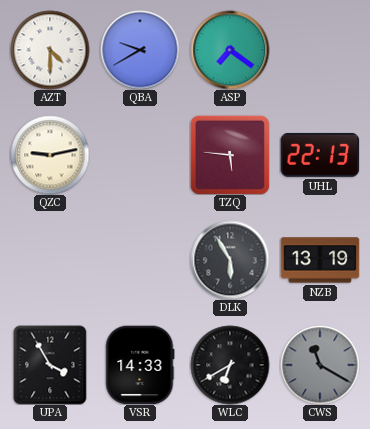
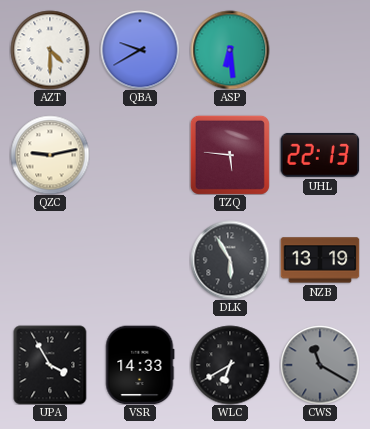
ASP: 7:21 -> 6:29 (230, 50)
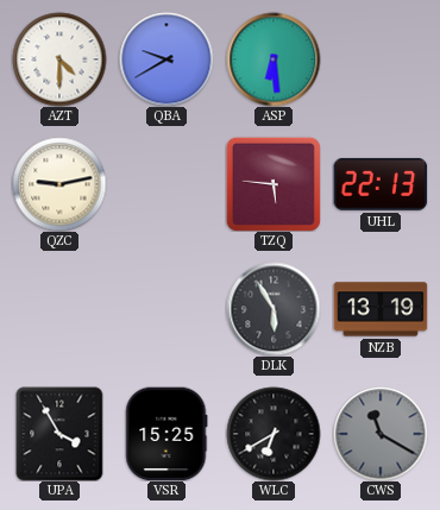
VSR: 14:33 -> 15:25 (166, 434)
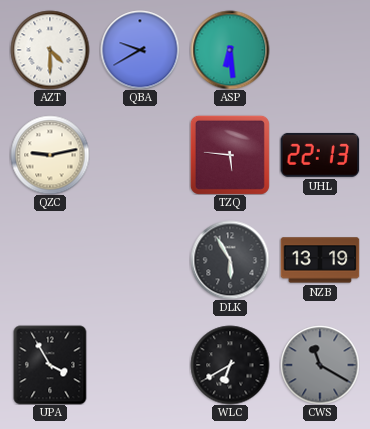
VSR: 15:25 -> none (166, 434)
